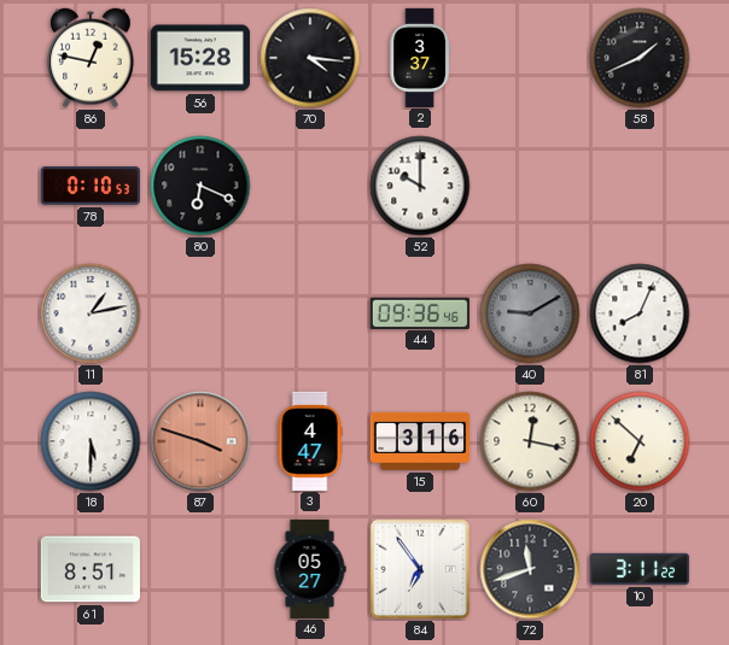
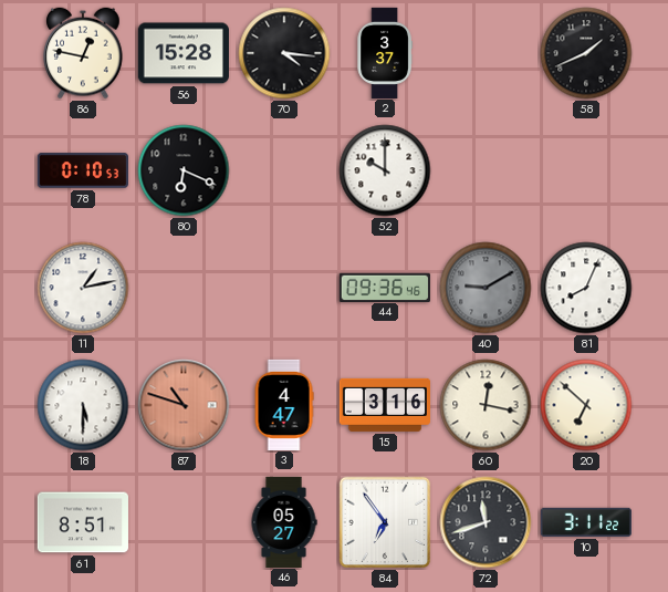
87: 3:48 -> 10:48 (184, 405)
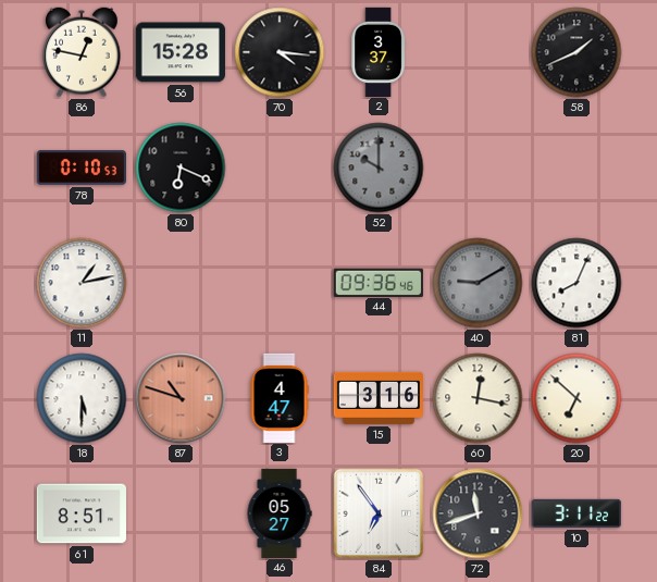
52 dial: white -> grey (379, 168)
